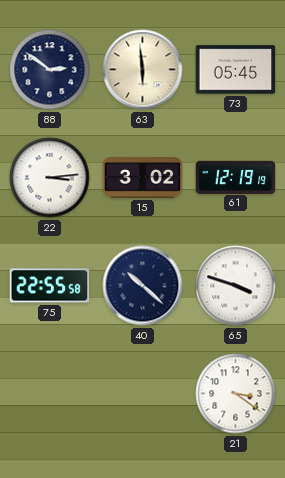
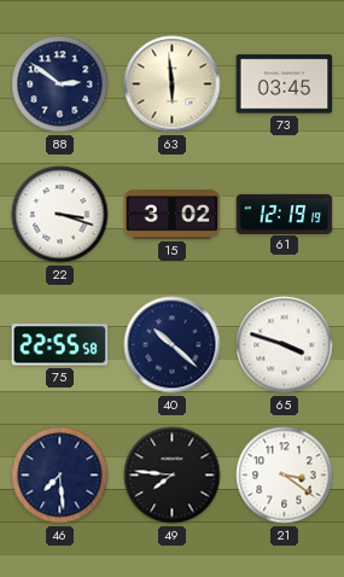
73: 05:45 -> 03:45 (285, 84)
22: 3:14 -> 3:18 (60, 215)
46: none -> 7:29 (60, 476)
49: none -> 7:46 (173, 476)
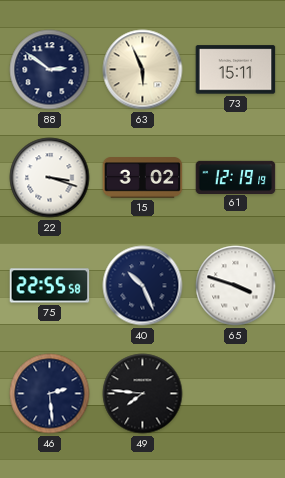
63: 5:59 -> 5:56 (143, 70)
73: 03:45 -> 15:11 (236, 70)
40: 10:22 -> 10:26 (143, 286)
46: 7:29 -> 2:29 (50, 394)
21: 3:21 -> none (285, 476)
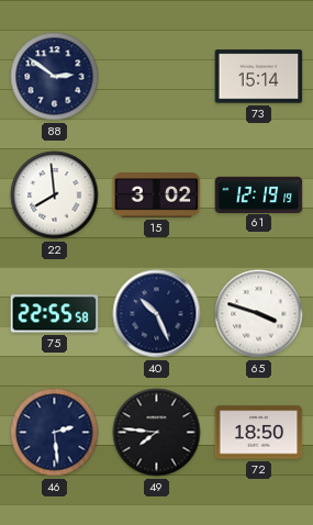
63: 5:56 -> none (143, 70)
73: 15:11 -> 15:14 (259, 77)
22: 3:18 -> 7:59 (55, 196)
72: none -> 18:50 (259, 433)
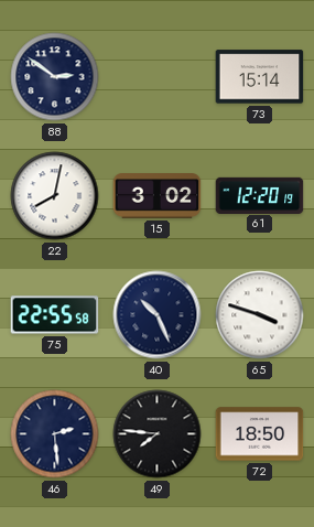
22: 7:59 -> 8:02 (55, 196)
61: 12:19 -> 12:20 (260, 195)
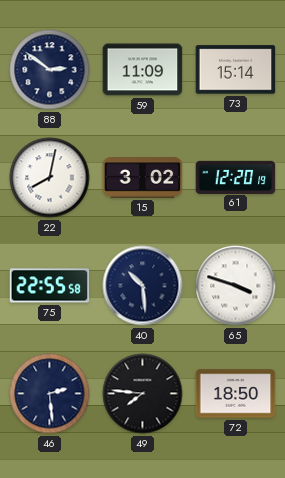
59: none -> 11:09 (143, 70)
40: 10:26 -> 10:29 (143, 286)
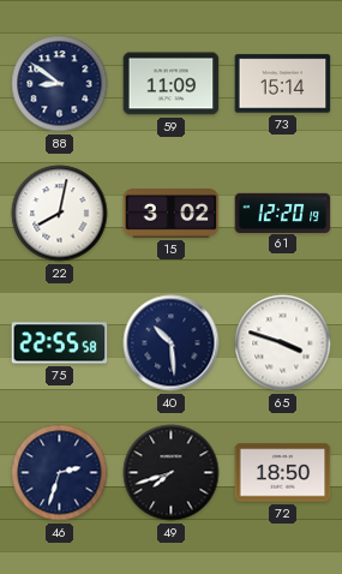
88: 2:51 -> 8:51 (60, 84)
46: 2:29 -> 2:33 (60, 473)
49: 7:46 -> 7:42 (172, 473)
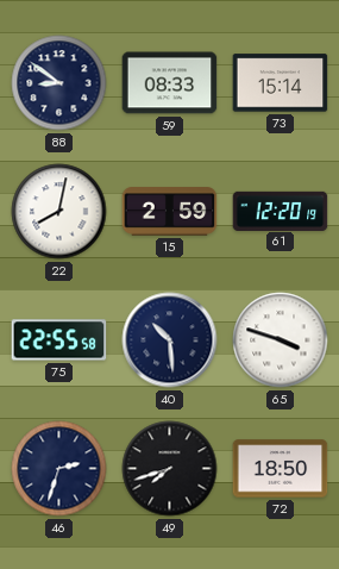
59: 11:09 -> 08:33 (170, 83)
15: 3:02 -> 2:59 (170, 212)
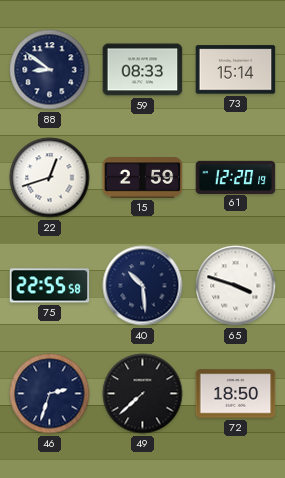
22: 8:02 -> 12:42 (50, 178)
49: 7:42 -> 7:38 (143, 394)
